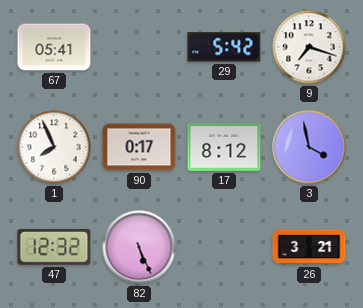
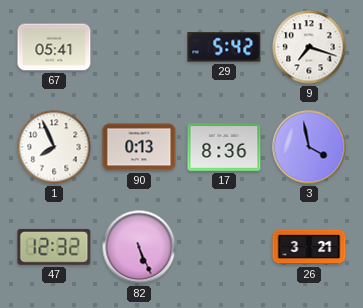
90: 0:17 -> 0:13 (139, 147)
17: 8:12 -> 8:36 (224, 148)
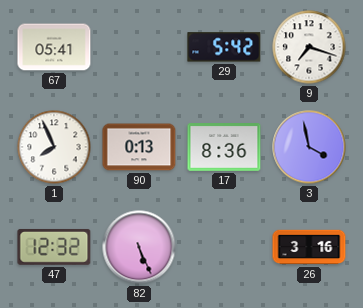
26: 3:21 -> 3:16 (309, 247)
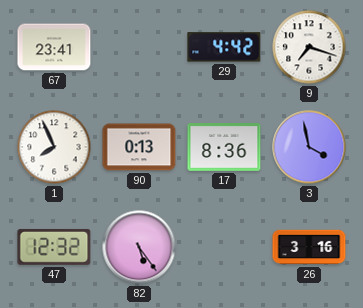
67: 05:41 -> 23:41 (54, 47)
29: 5:42 -> 4:42 (224, 47)
82: 5:26 -> 5:24 (139, 247)
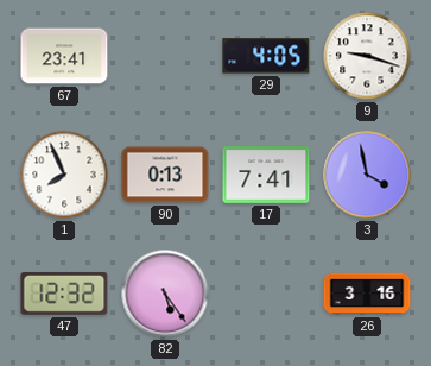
29: 4:42 -> 4:05 (266, 56)
9: 7:18 -> 9:18 (367, 56)
17: 8:36 -> 7:41 (266, 176)
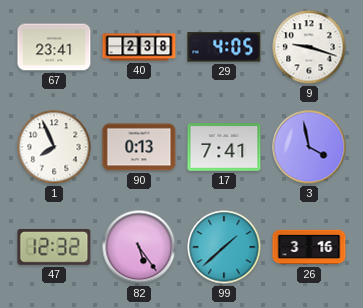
40: none -> 2:38 (139, 47)
99: none -> 1:38 (224, 247)
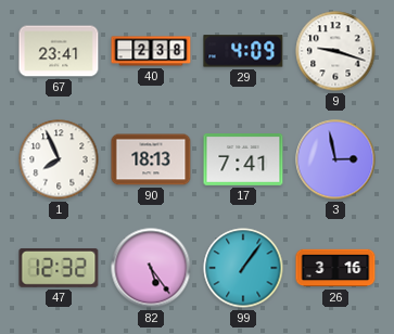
29: 4:05 -> 4:09 (243, 51)
90: 0:13 -> 18:13 (151, 159)
3: 3:58 -> 2:58 (335, 159)
99: 1:38 -> 1:06 (243, 268)
